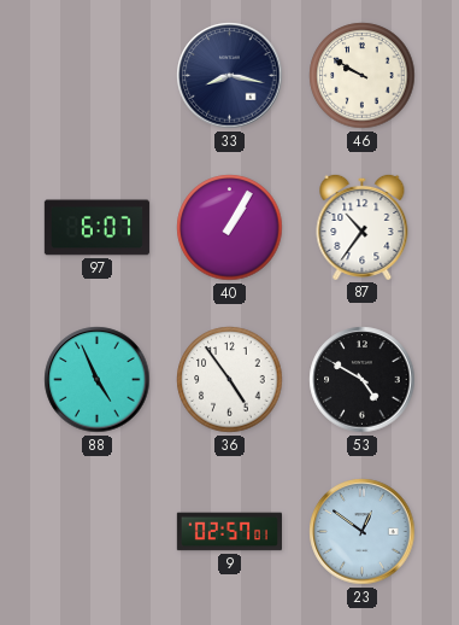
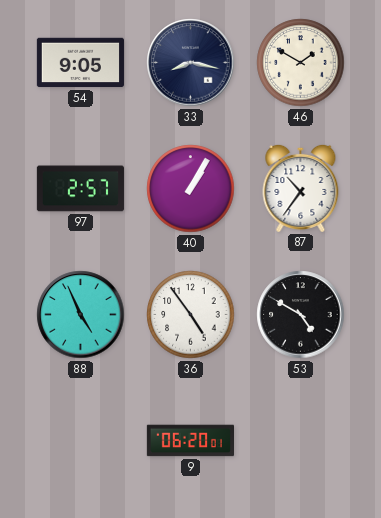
54: none -> 9:05 (80, 63)
46: 9:50 -> 1:50 (301, 63)
97: 6:07 -> 2:57 (80, 189)
9: 02:57 -> 06:20 (190, 441)
23: 12:51 -> none (363, 532)
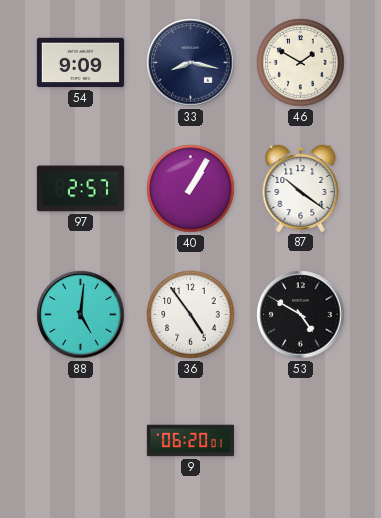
54: 9:05 -> 9:09 (80, 63)
87: 10:36 -> 10:21 (301, 188)
88: 4:56 -> 5:01 (81, 315)
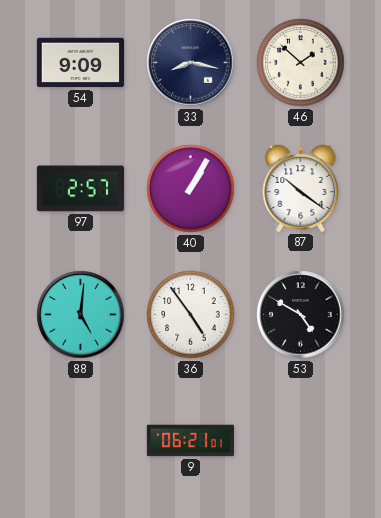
46: 1:50 -> 1:52 (301, 63)
9: 06:20 -> 06:21 (190, 441)
